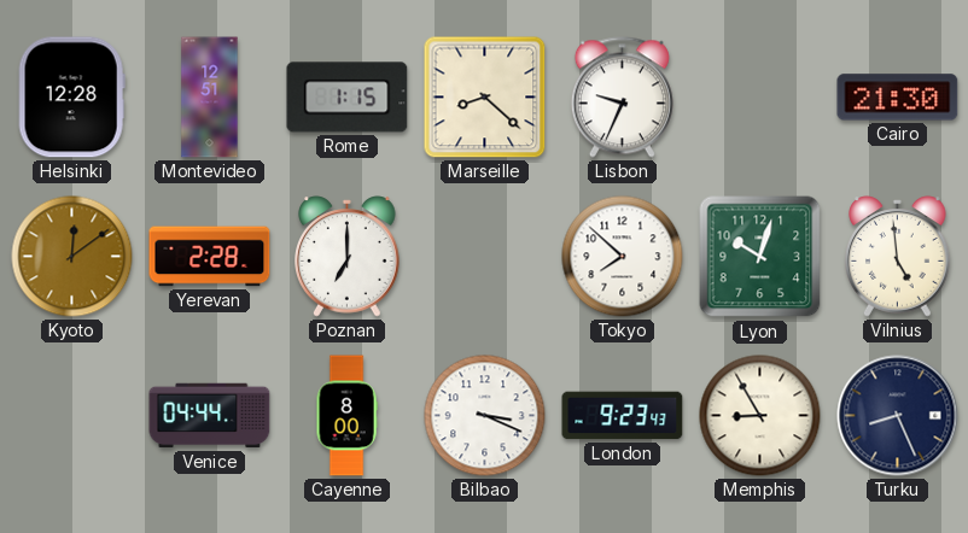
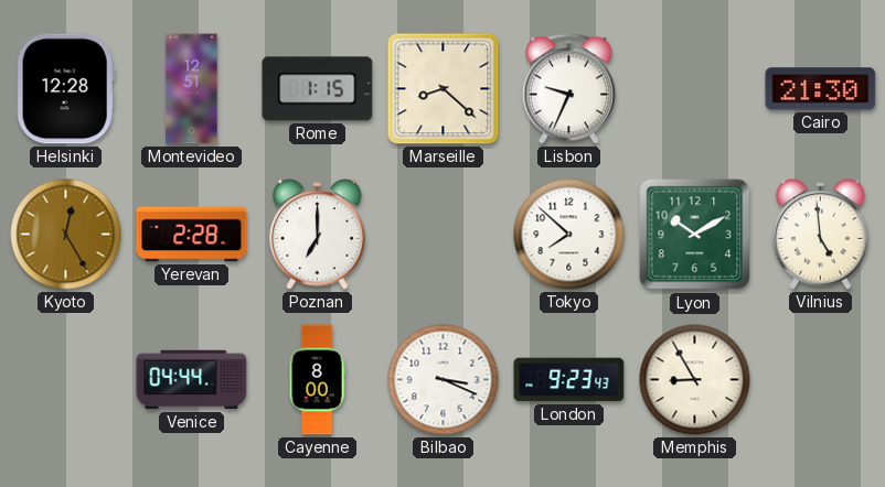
Kyoto: 12:09 -> 12:25 (66, 235)
Lyon: 10:03 -> 10:10 (695, 235)
Turku: 8:26 -> none (898, 416)
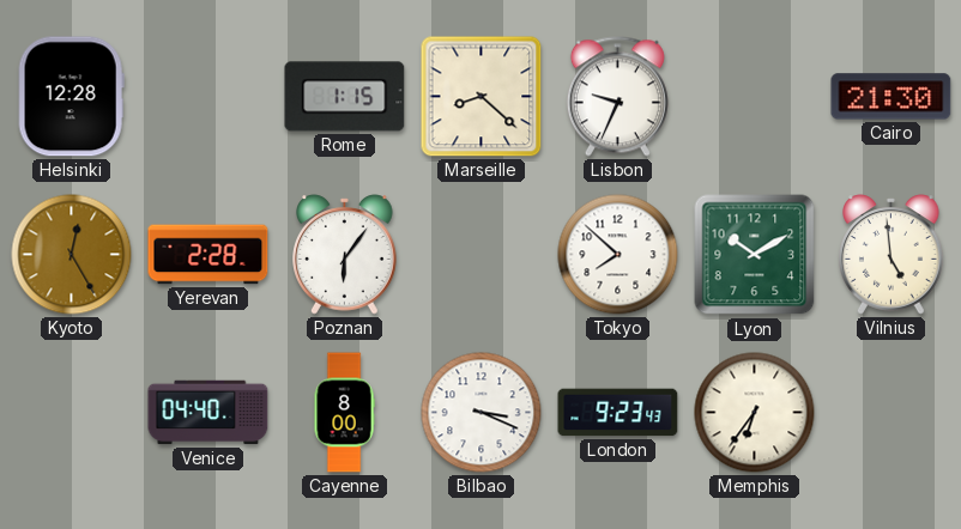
Montevideo: 12:51 -> none (192, 89)
Poznan: 7:00 -> 6:06 (345, 255)
Venice: 04:44 -> 04:40 (208, 413)
Memphis: 8:55 -> 6:36 (755, 413)
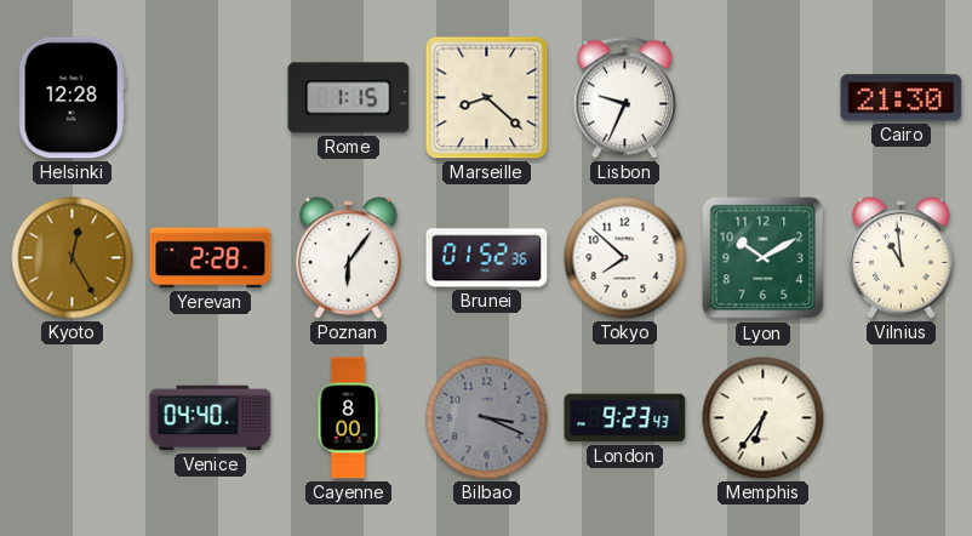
Brunei: none -> 01:52 (487, 258)
Vilnius: 4:59 -> 10:59 (902, 258)
Bilbao dial: white -> grey (487, 418)
